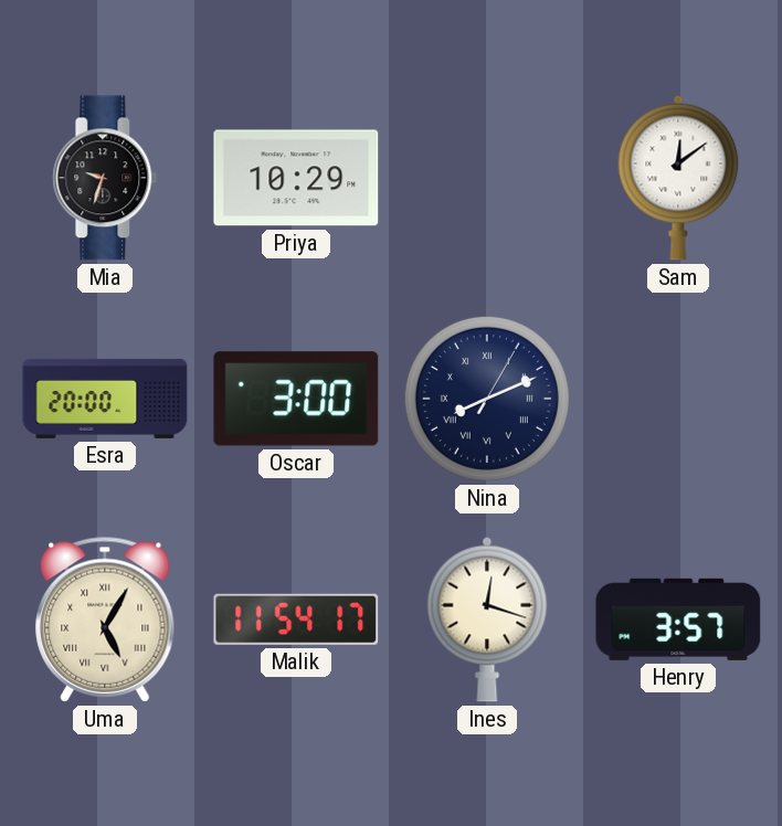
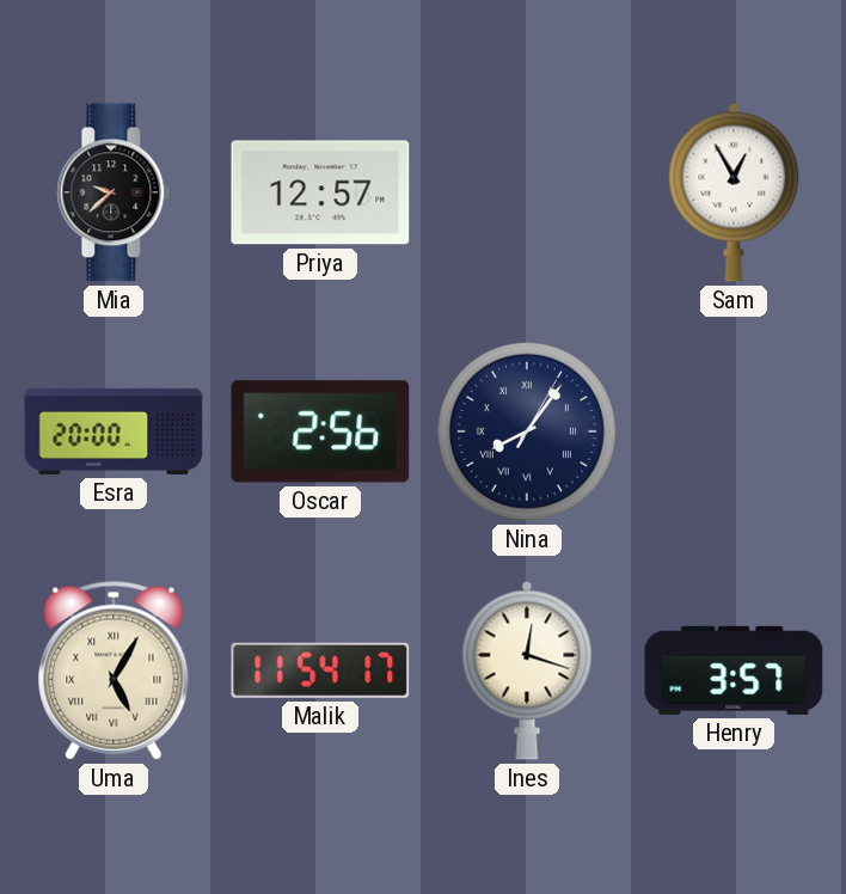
Mia: 9:33 -> 9:38 (114, 192)
Priya: 10:29 -> 12:57 (320, 192)
Sam: 12:09 -> 12:55 (734, 192)
Oscar: 3:00 -> 2:56 (320, 431)
Nina: 8:11 -> 8:06 (527, 431)
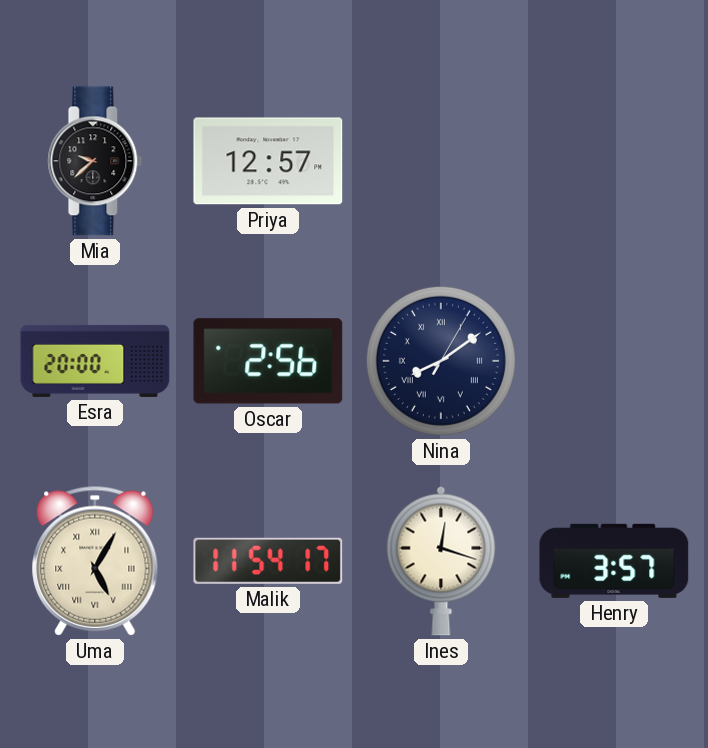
Sam: 12:55 -> none (734, 192)
Nina: 8:06 -> 8:09 (441, 361)
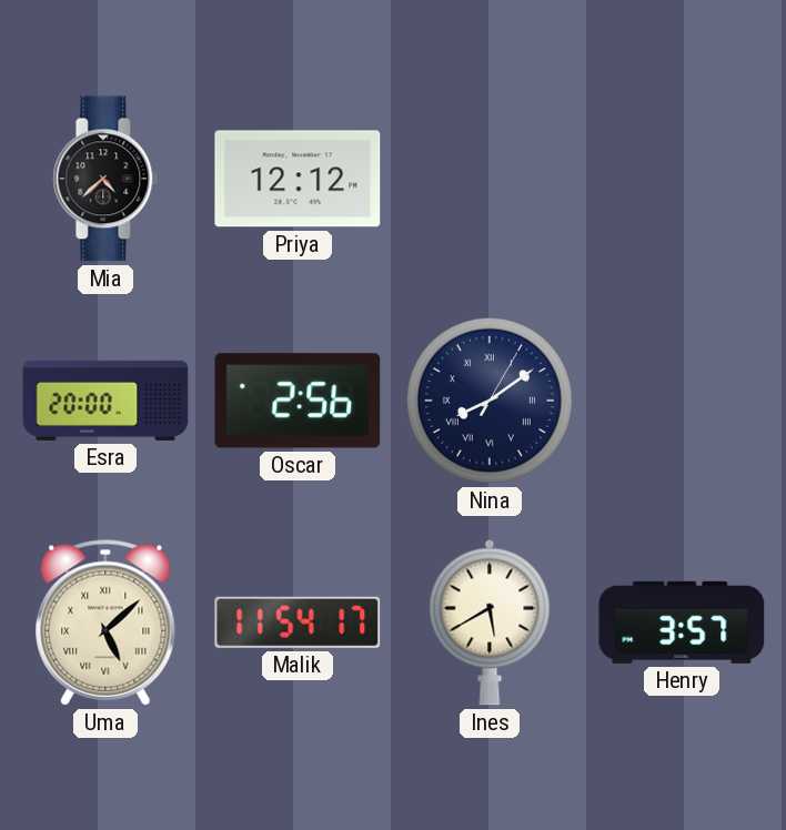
Mia: 9:38 -> 4:38 (105, 179)
Priya: 12:57 -> 12:12 (298, 179)
Uma: 5:05 -> 5:08 (105, 622)
Ines: 12:18 -> 5:40 (490, 622)
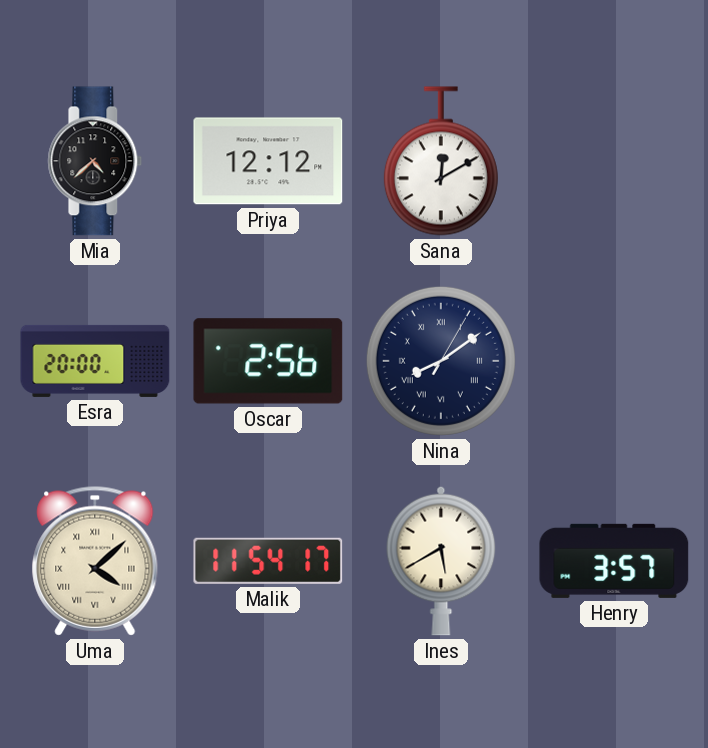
Sana: none -> 12:10 (441, 161)
Uma: 5:08 -> 4:08 (95, 561)
